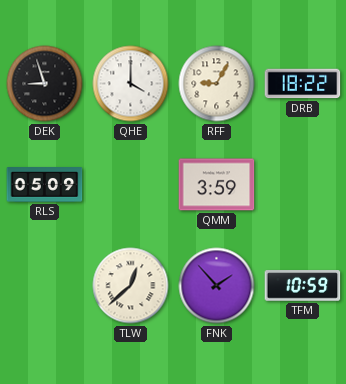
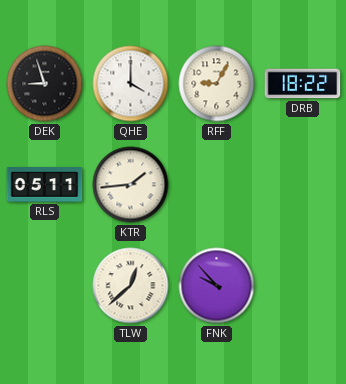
RLS: 05:09 -> 05:11 (45, 185)
KTR: none -> 1:44 (131, 185)
QMM: 3:59 -> none (217, 185)
FNK: 1:53 -> 9:53 (217, 286)
TFM: 10:59 -> none (303, 286)
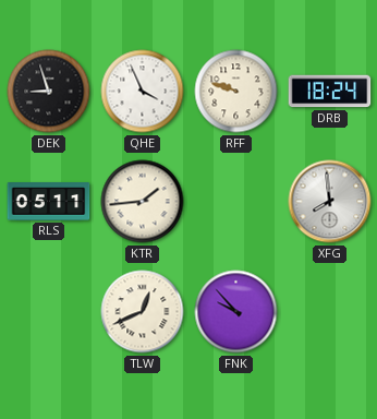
QHE: 4:00 -> 3:56 (143, 92)
RFF: 9:05 -> 9:48 (236, 92)
DRB: 18:22 -> 18:24 (330, 92)
XFG: none -> 7:59 (330, 202)
TLW: 12:38 -> 12:41 (143, 312)
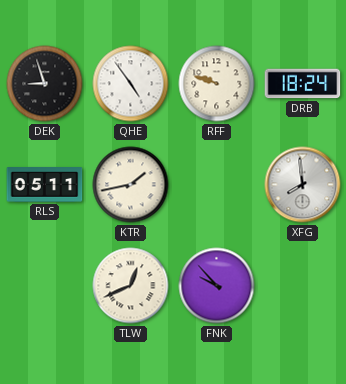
QHE: 3:56 -> 4:54 (131, 84)
KTR: 1:44 -> 1:43 (131, 185)
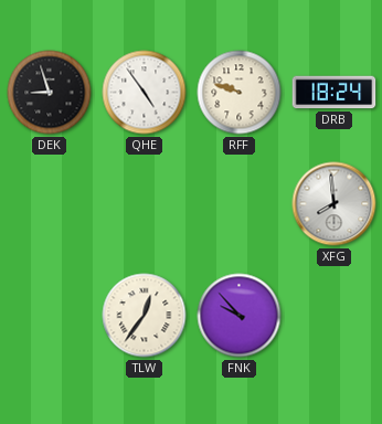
RLS: 05:11 -> none (45, 185)
KTR: 1:43 -> none (131, 185)
TLW: 12:41 -> 12:36 (145, 316)
